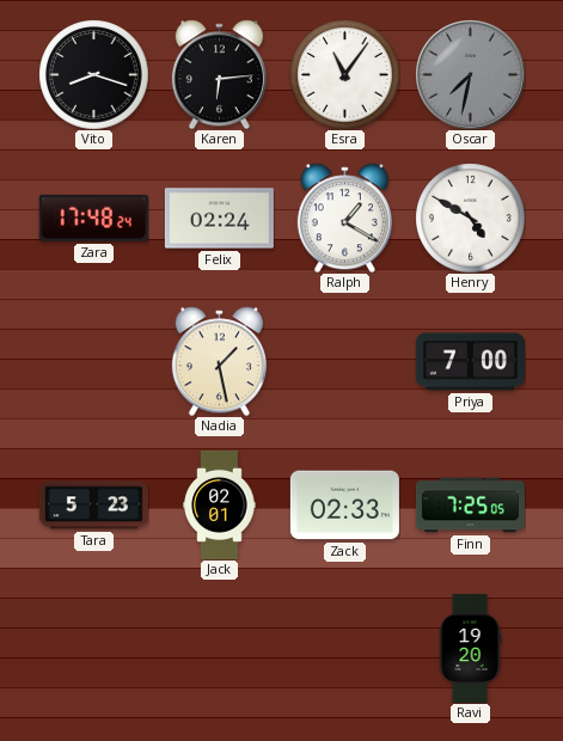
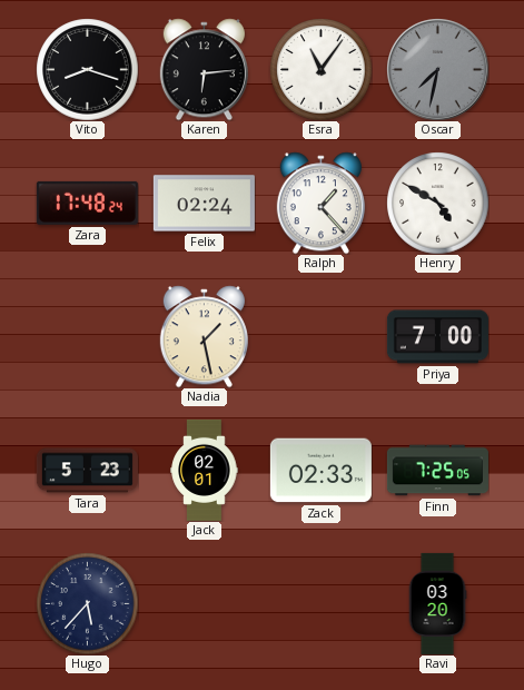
Ralph: 1:20 -> 1:23 (320, 203)
Hugo: none -> 5:37 (87, 603)
Ravi: 19:20 -> 03:20 (437, 603)
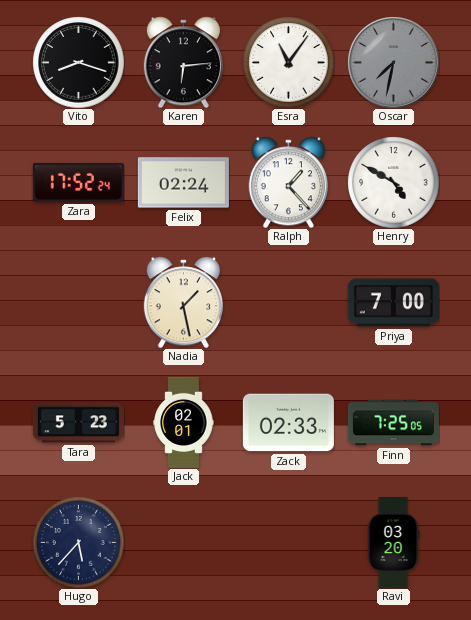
Zara: 17:48 -> 17:52 (78, 182)
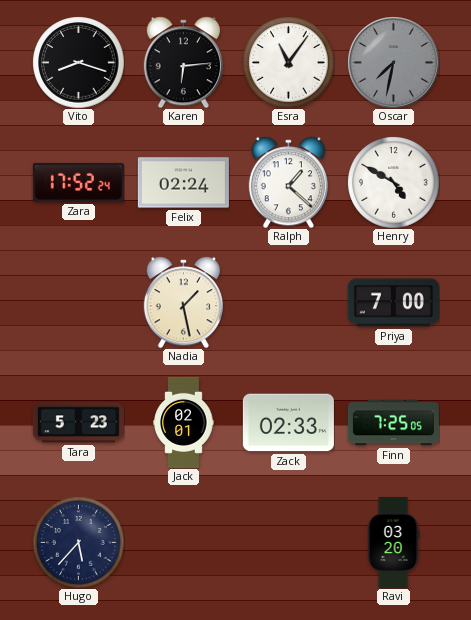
Ralph: 1:23 -> 1:22 (288, 182)
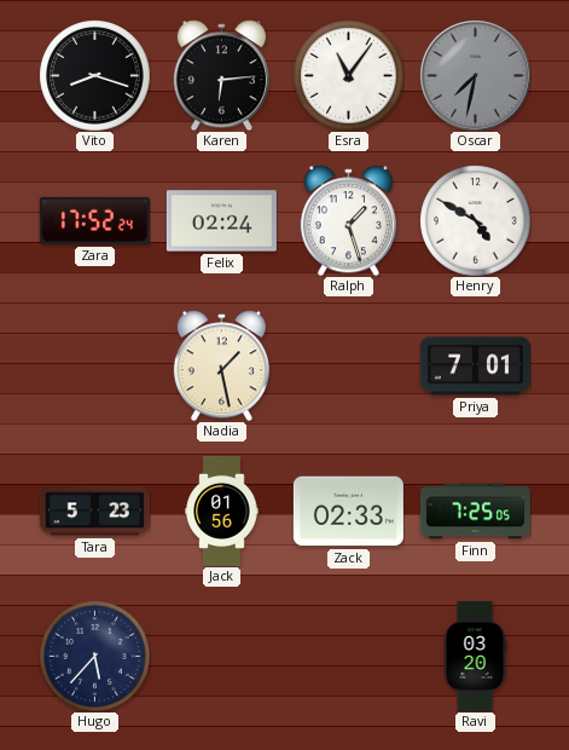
Ralph: 1:22 -> 1:27 (348, 220)
Priya: 7:00 -> 7:01 (475, 367)
Jack: 02:01 -> 01:56 (222, 510)
